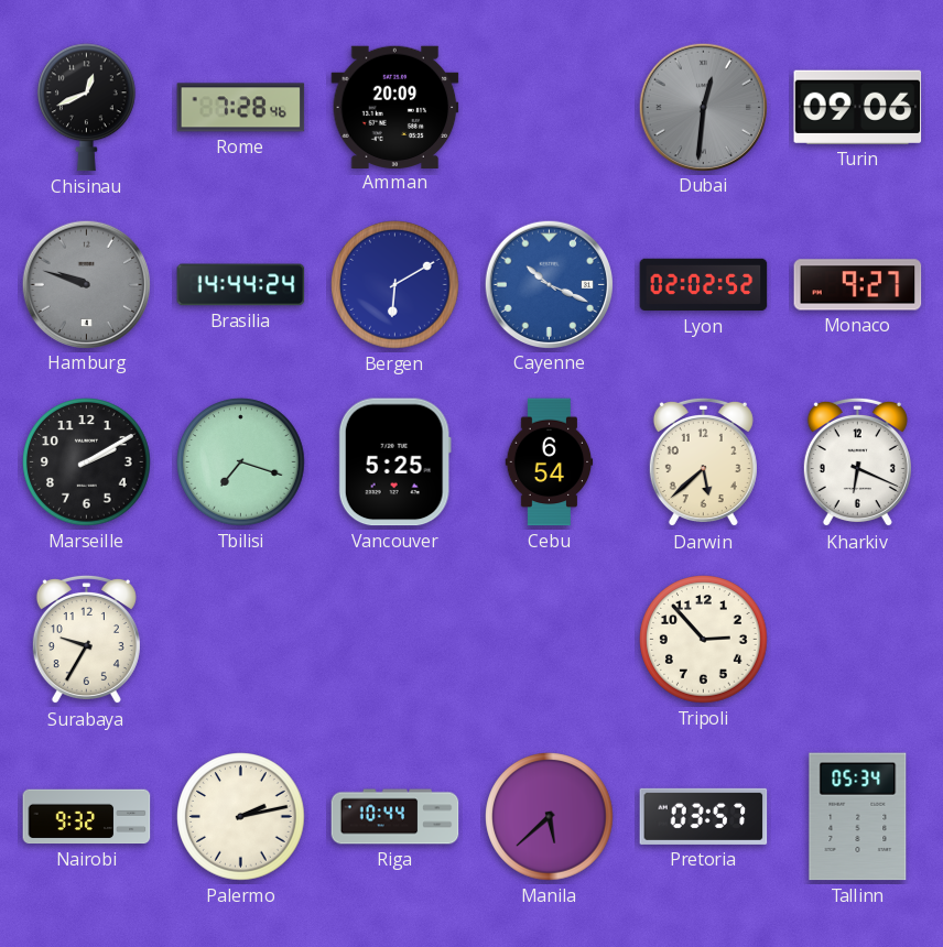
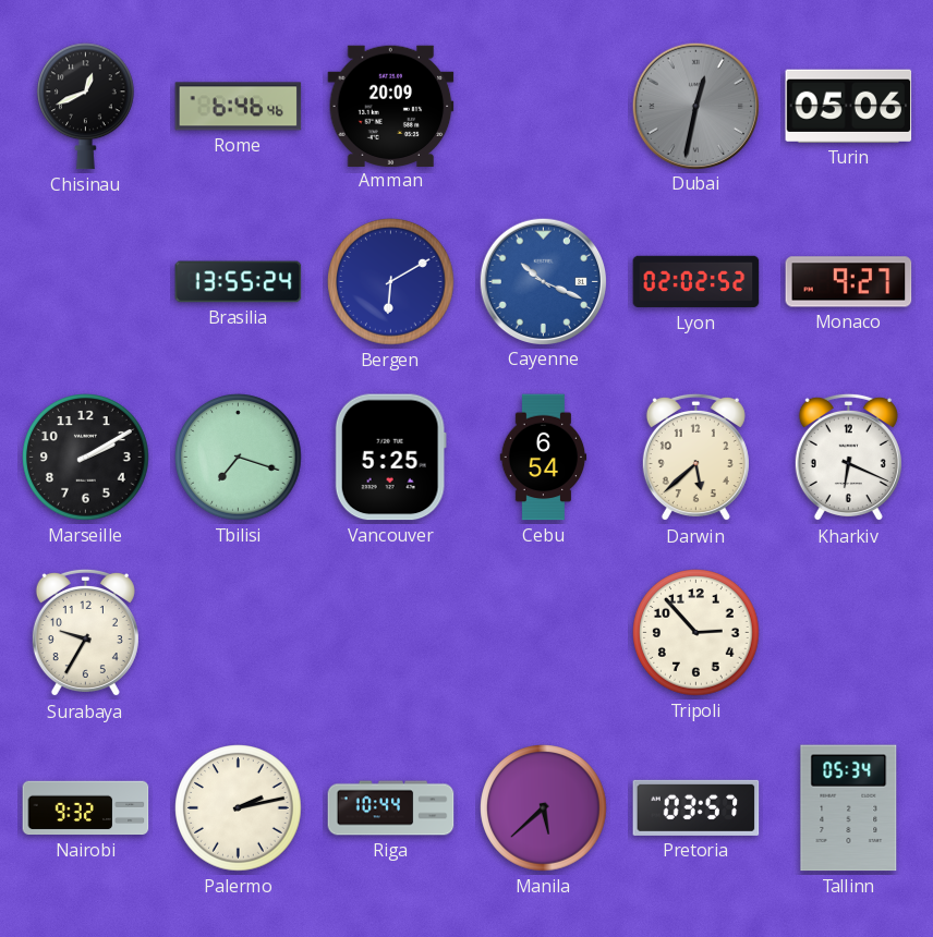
Rome: 7:28 -> 6:46 (239, 107)
Dubai: 12:31 -> 12:32 (695, 106)
Turin: 09:06 -> 05:06 (849, 106)
Hamburg: 9:48 -> none (86, 284)
Brasilia: 14:44 -> 13:55 (239, 282)
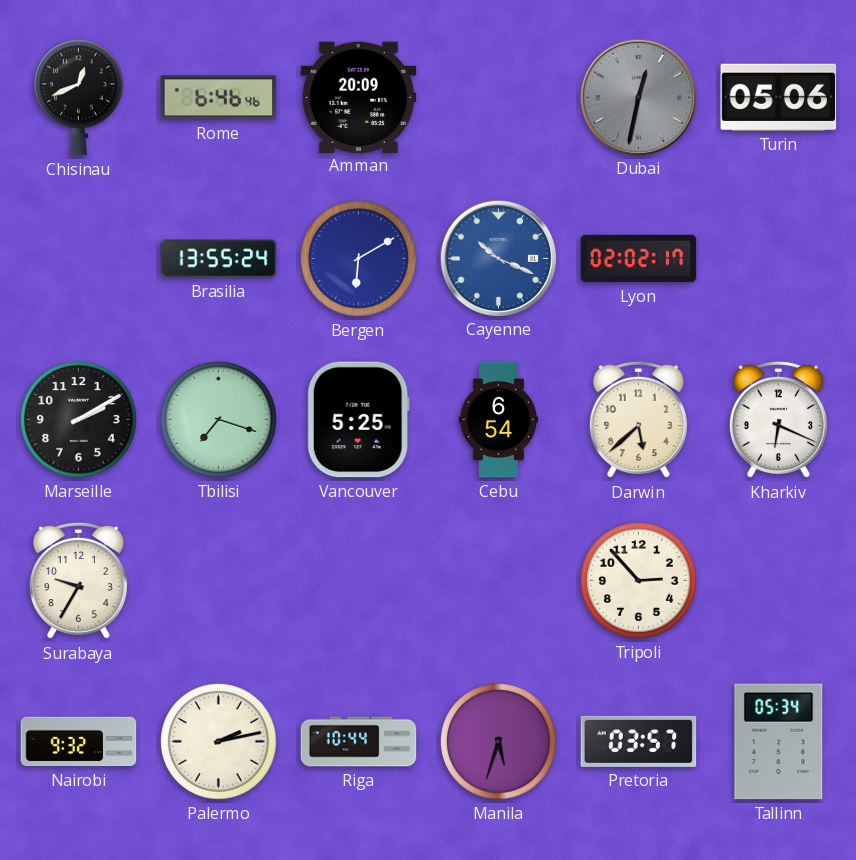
Lyon: 02:02:52 -> 02:02:17 (639, 259)
Monaco: 9:27 -> none (849, 282)
Manila: 5:38 -> 5:33 (499, 742)
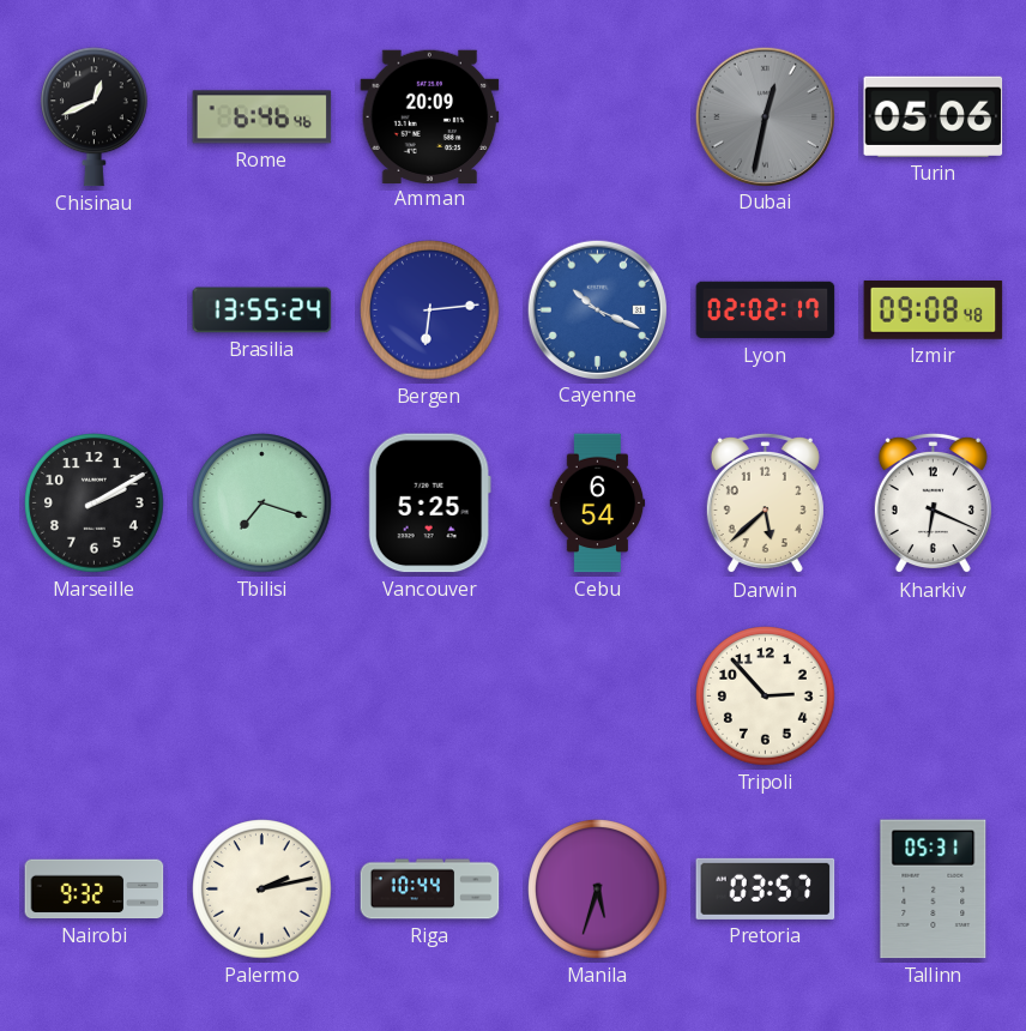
Bergen: 6:10 -> 6:14 (430, 310)
Izmir: none -> 09:08 (934, 310)
Surabaya: 9:35 -> none (78, 581)
Tallinn: 05:34 -> 05:31 (934, 890)
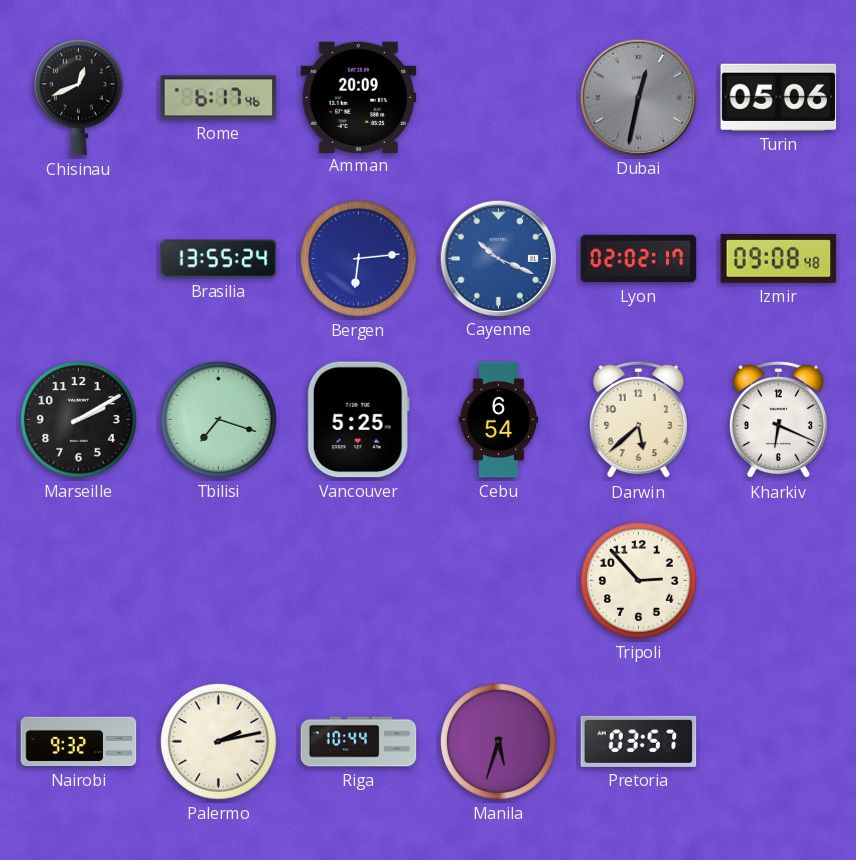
Rome: 6:46 -> 6:17 (219, 98)
Tallinn: 05:31 -> none (934, 890)
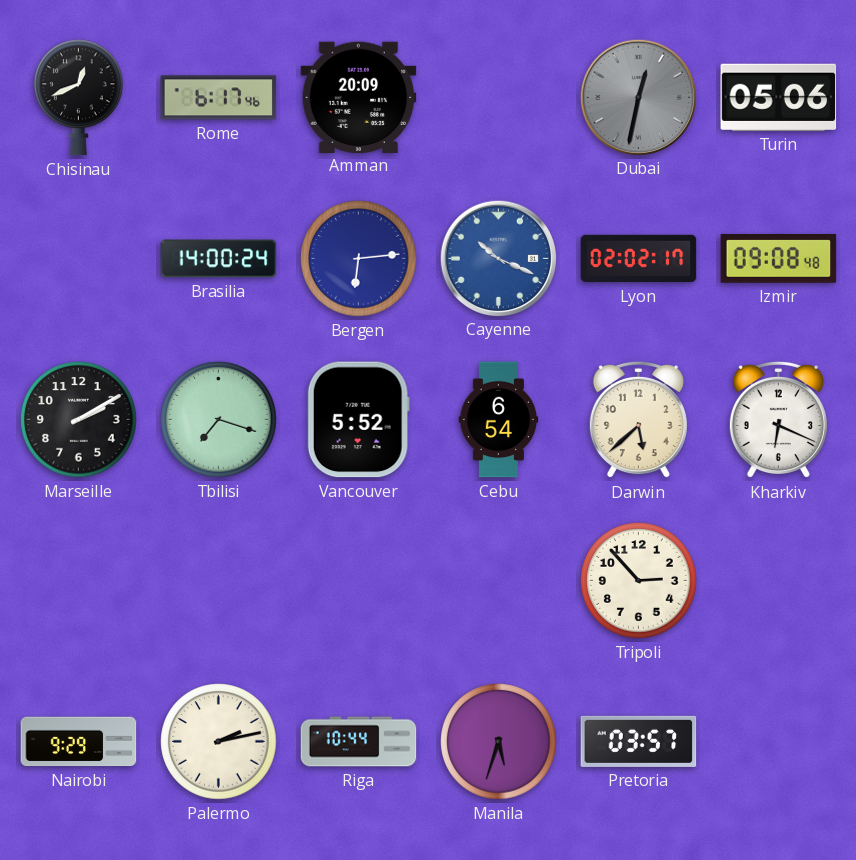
Brasilia: 13:55 -> 14:00 (219, 259)
Vancouver: 5:25 -> 5:52 (358, 420)
Nairobi: 9:32 -> 9:29 (79, 742)
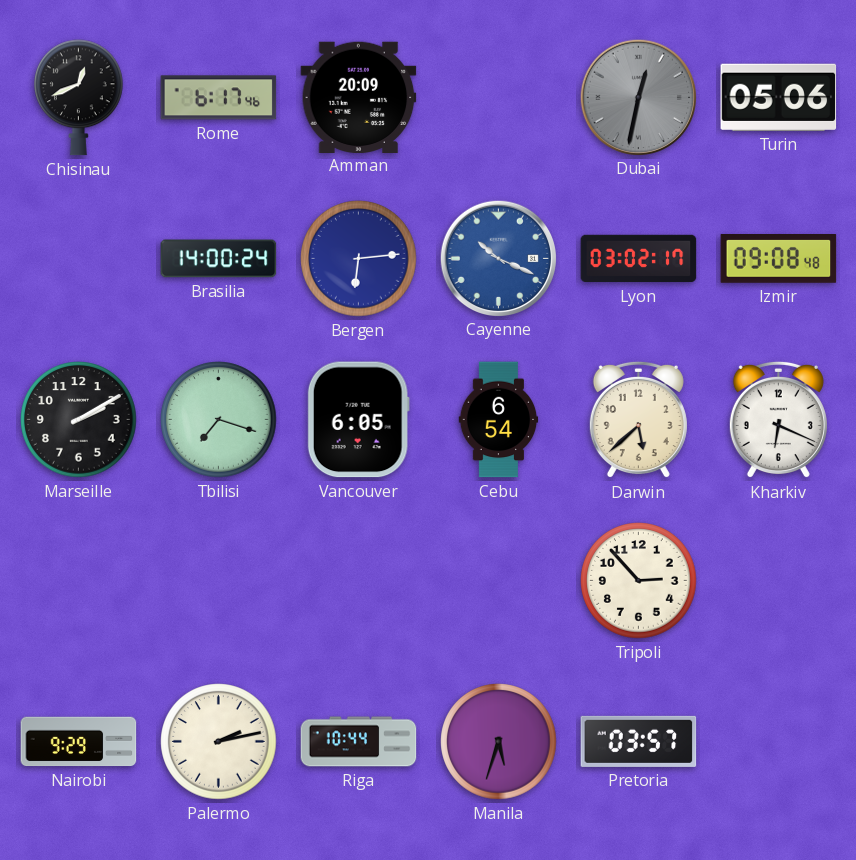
Lyon: 02:02 -> 03:02 (639, 259)
Vancouver: 5:52 -> 6:05 (358, 420)
